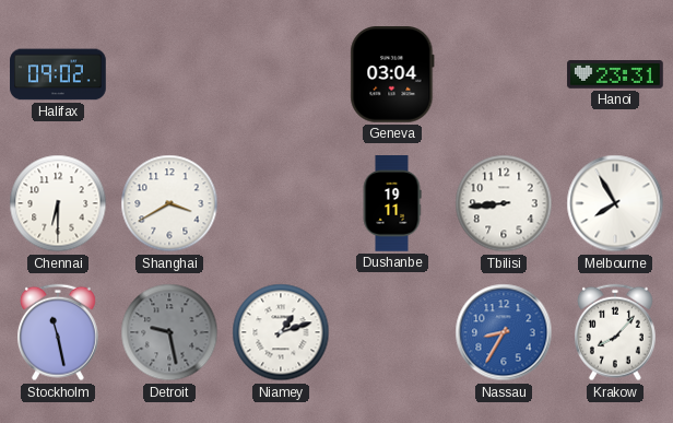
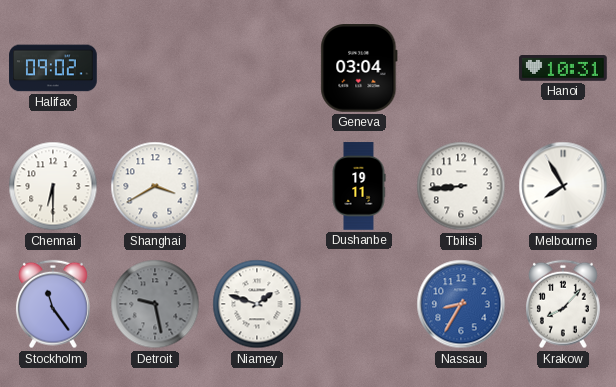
Hanoi: 23:31 -> 10:31 (563, 69)
Stockholm: 11:28 -> 11:24 (53, 304)
Niamey: 1:12 -> 1:48 (257, 304)
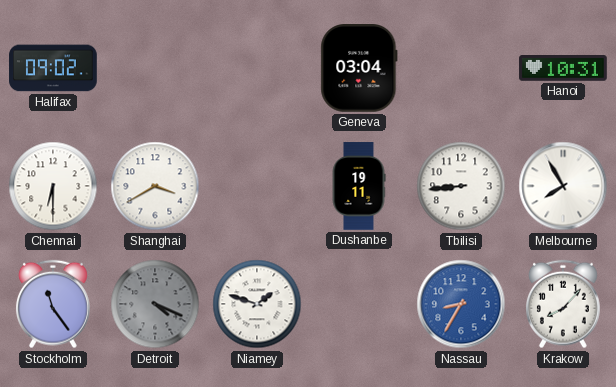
Detroit: 9:28 -> 4:19 (155, 304)
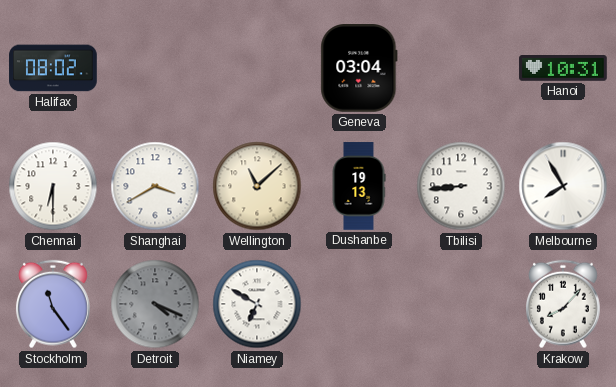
Halifax: 09:02 -> 08:02 (53, 68)
Wellington: none -> 11:08 (257, 186)
Dushanbe: 19:11 -> 19:13 (359, 186)
Niamey: 1:48 -> 6:50 (257, 304)
Nassau: 8:35 -> none (461, 304)
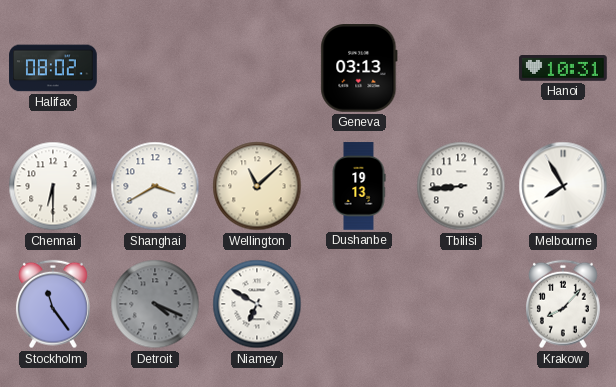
Geneva: 03:04 -> 03:13 (359, 69)
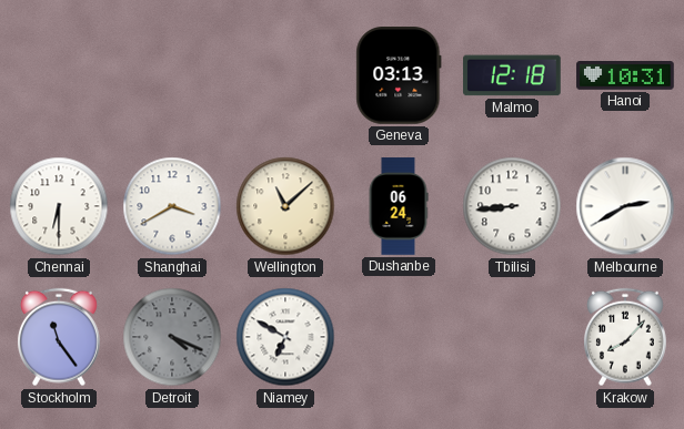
Halifax: 08:02 -> none (53, 68)
Malmo: none -> 12:18 (513, 75)
Dushanbe: 19:13 -> 06:24 (399, 206)
Melbourne: 7:55 -> 2:40 (625, 206)
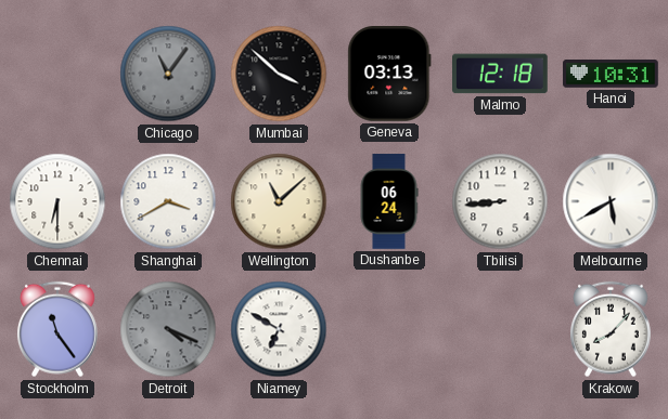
Chicago: none -> 11:06 (168, 74)
Mumbai: none -> 3:52 (279, 74)
Melbourne: 2:40 -> 5:40 (611, 201)
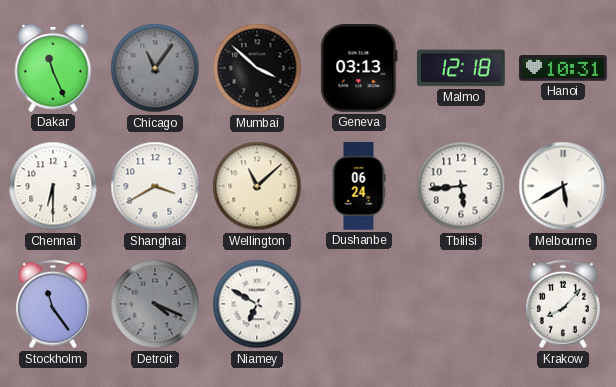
Dakar: none -> 11:26 (53, 68)
Tbilisi: 8:44 -> 5:44 (461, 186)
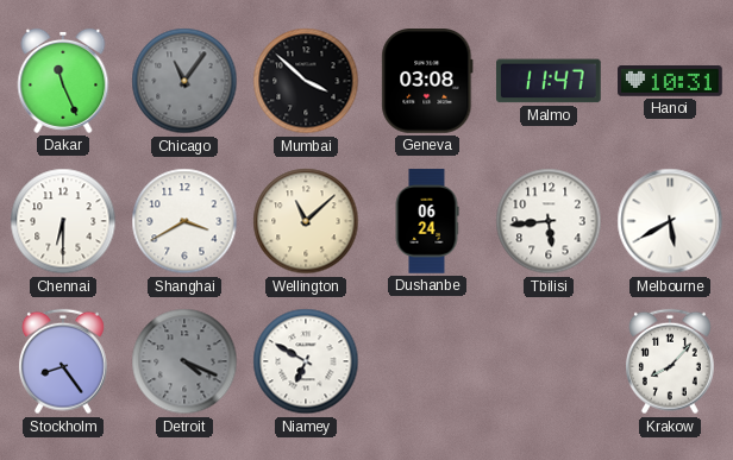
Geneva: 03:13 -> 03:08 (427, 82)
Malmo: 12:18 -> 11:47 (550, 81)
Stockholm: 11:24 -> 8:24 (63, 361)
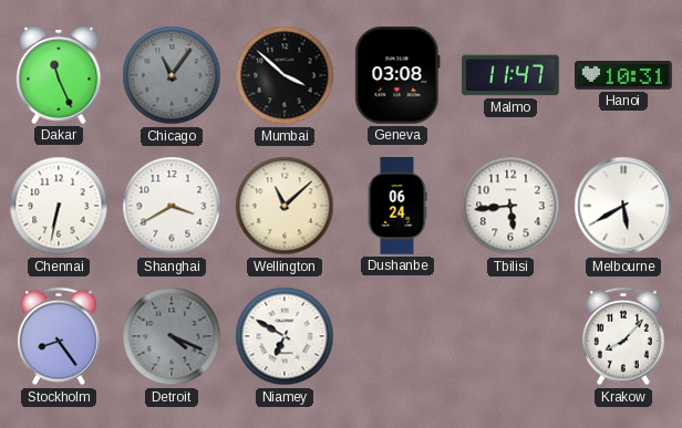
Chennai: 6:30 -> 6:32 (59, 206)
